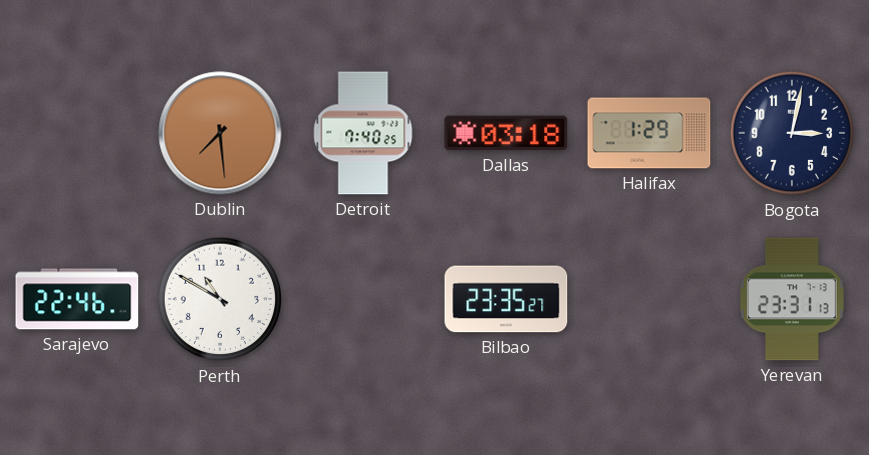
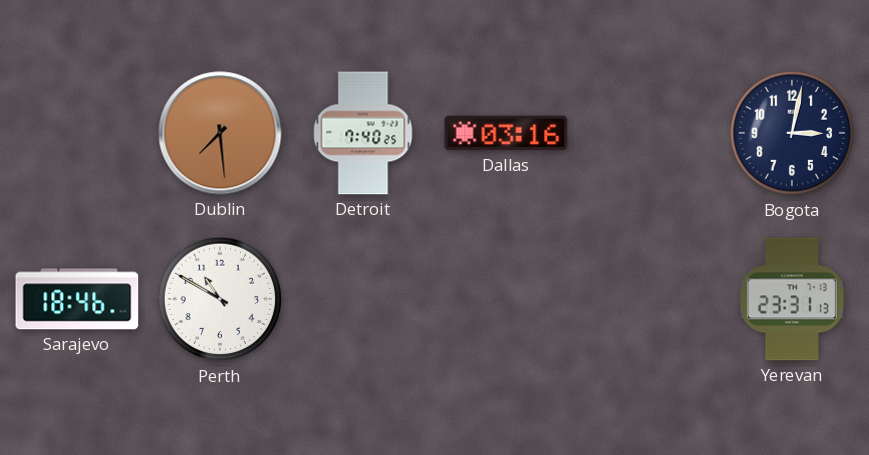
Dallas: 03:18 -> 03:16 (506, 133)
Halifax: 1:29 -> none (649, 133)
Sarajevo: 22:46 -> 18:46 (77, 299)
Bilbao: 23:35 -> none (506, 299)
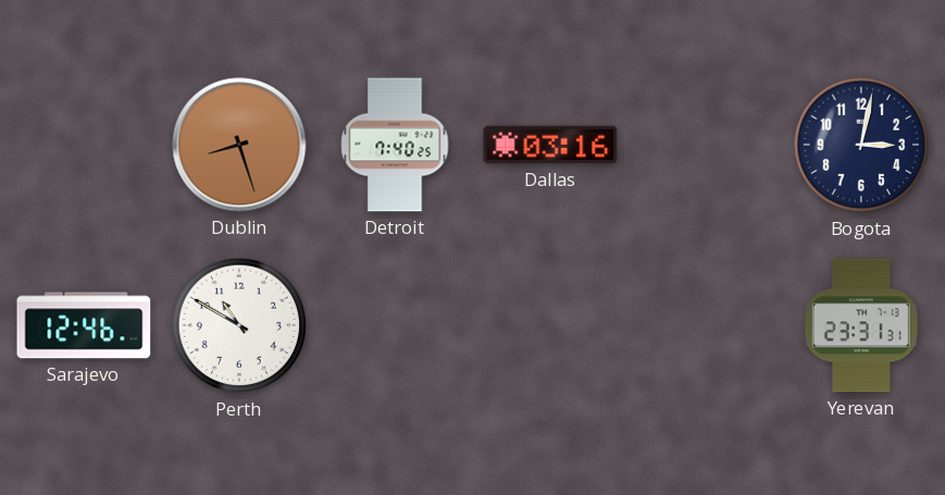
Dublin: 7:29 -> 8:27 (239, 145)
Sarajevo: 18:46 -> 12:46 (84, 325)
Yerevan: 23:31:13 -> 23:31:31 (861, 325)
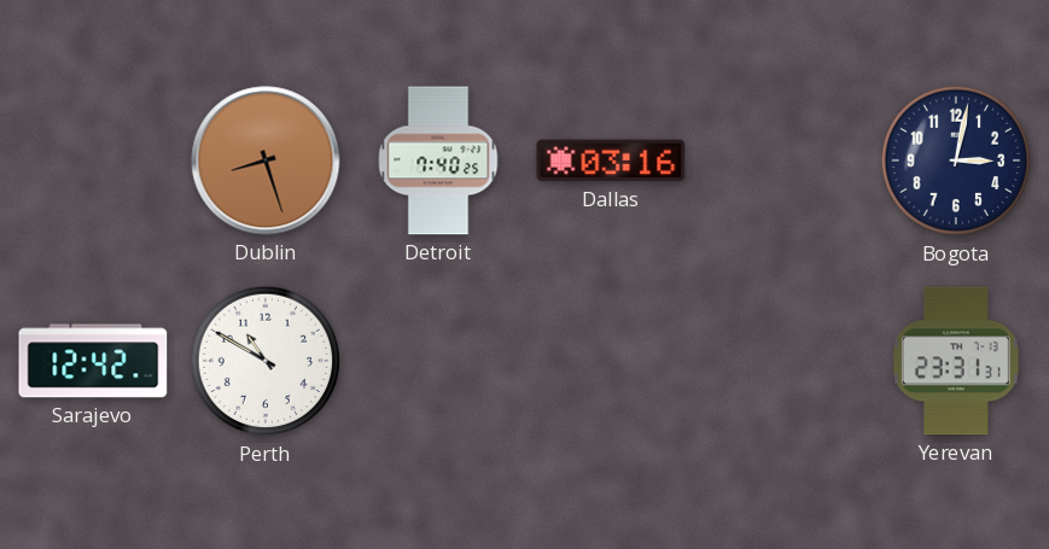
Sarajevo: 12:46 -> 12:42 (93, 361)
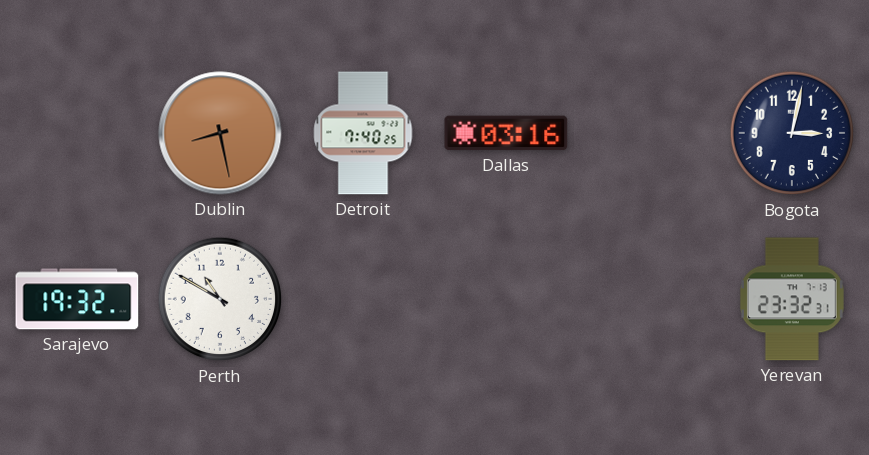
Dublin: 8:27 -> 8:28 (220, 133)
Sarajevo: 12:42 -> 19:32 (77, 299)
Yerevan: 23:31 -> 23:32 (792, 299)
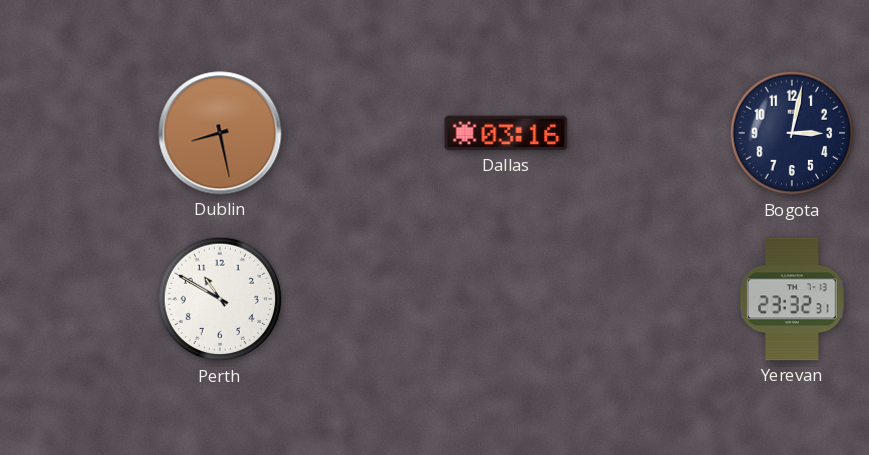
Detroit: 7:40 -> none (363, 133)
Sarajevo: 19:32 -> none (77, 299)
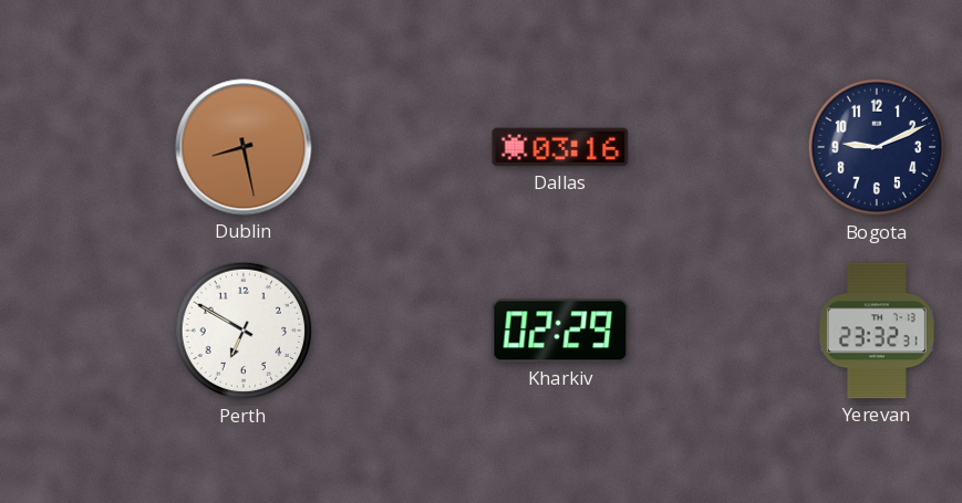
Bogota: 3:02 -> 9:11 (877, 147)
Perth: 10:50 -> 6:50 (244, 331)
Kharkiv: none -> 02:29 (560, 331)
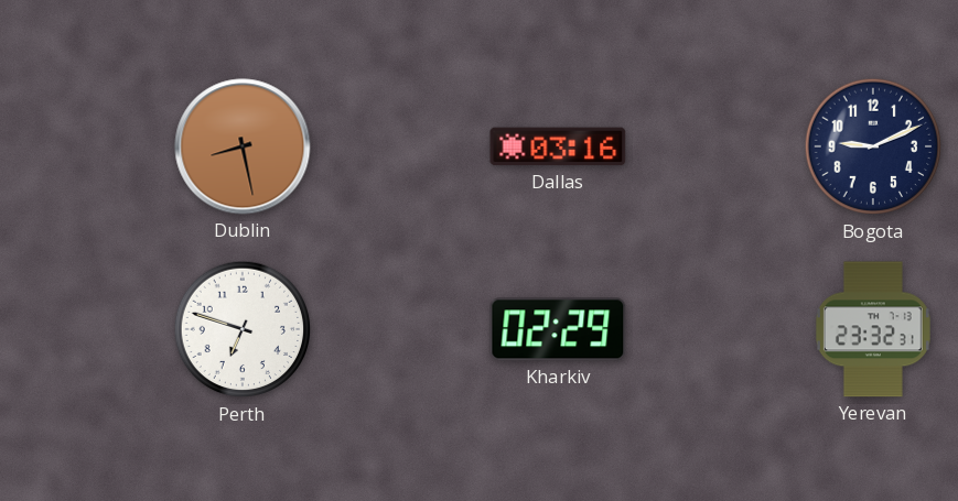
Perth: 6:50 -> 6:48 (243, 329)
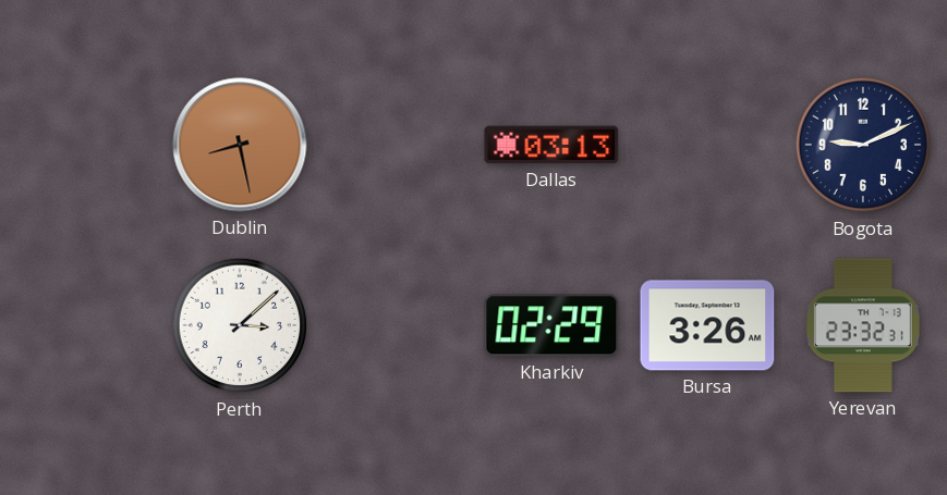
Dallas: 03:16 -> 03:13 (551, 145)
Perth: 6:48 -> 3:08 (240, 325)
Bursa: none -> 3:26 (707, 325)
